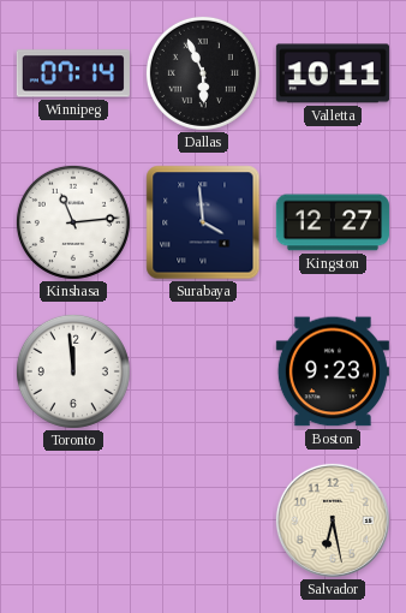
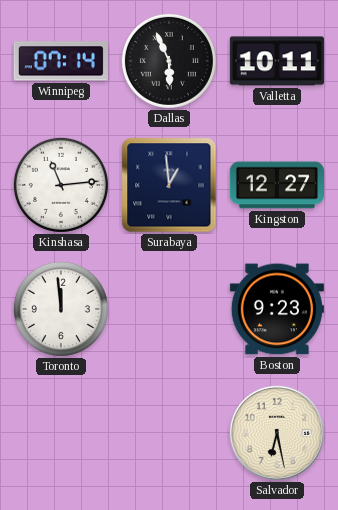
Surabaya: 3:59 -> 12:59 (169, 185)
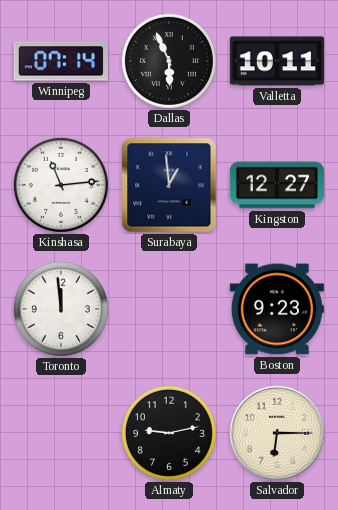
Almaty: none -> 9:13 (169, 433)
Salvador: 6:28 -> 6:15 (277, 433)
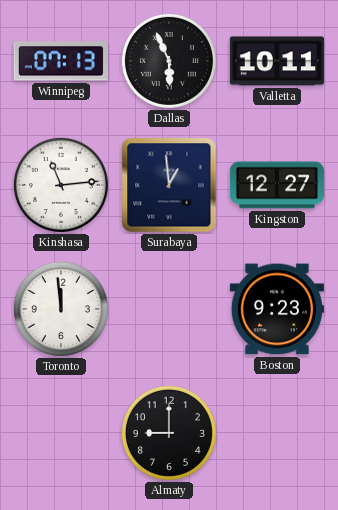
Winnipeg: 07:14 -> 07:13 (61, 61)
Almaty: 9:13 -> 9:00 (169, 433)
Salvador: 6:15 -> none (277, 433)
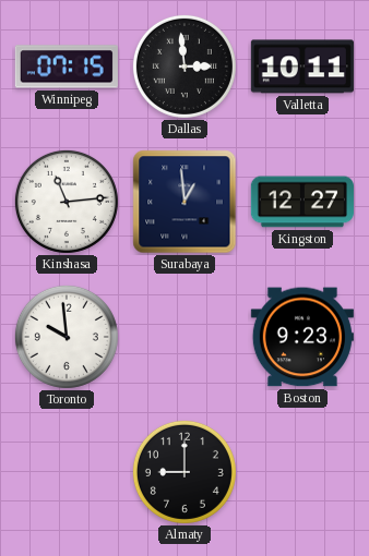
Winnipeg: 07:13 -> 07:15 (67, 67)
Dallas: 5:56 -> 2:59 (184, 67)
Toronto: 11:59 -> 9:59 (67, 337)
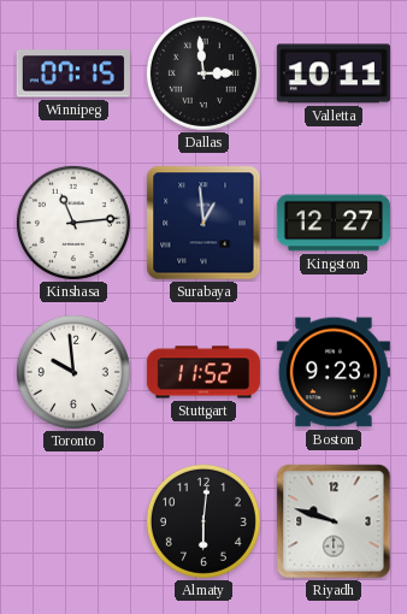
Stuttgart: none -> 11:52 (203, 372)
Almaty: 9:00 -> 6:01 (203, 521)
Riyadh: none -> 9:48 (334, 521)
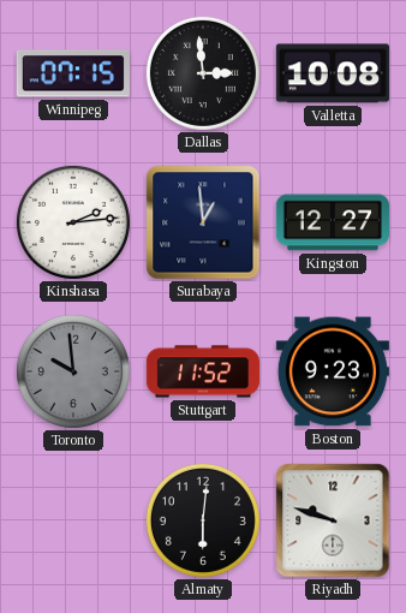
Valletta: 10:11 -> 10:08 (333, 73)
Kinshasa: 11:14 -> 2:14 (73, 222)
Toronto dial: white -> grey (73, 371)
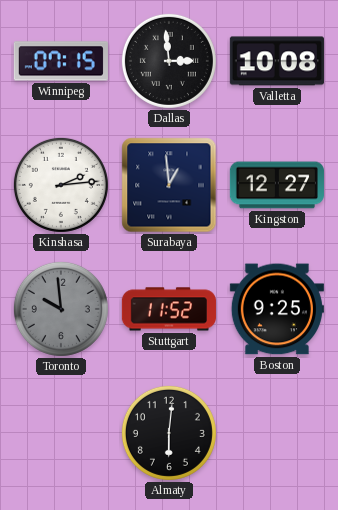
Boston: 9:23 -> 9:25 (277, 309)
Riyadh: 9:48 -> none (333, 520)
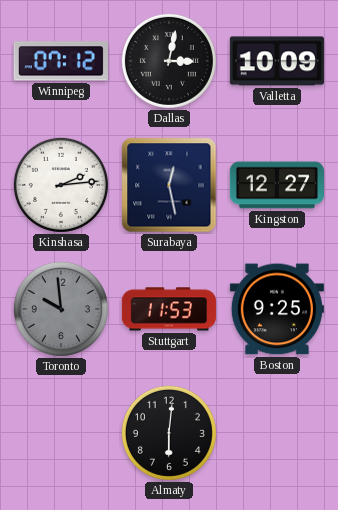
Winnipeg: 07:15 -> 07:12 (61, 61)
Dallas: 2:59 -> 3:02 (169, 61)
Valletta: 10:08 -> 10:09 (277, 61)
Surabaya: 12:59 -> 12:28 (169, 185)
Stuttgart: 11:52 -> 11:53 (169, 309)
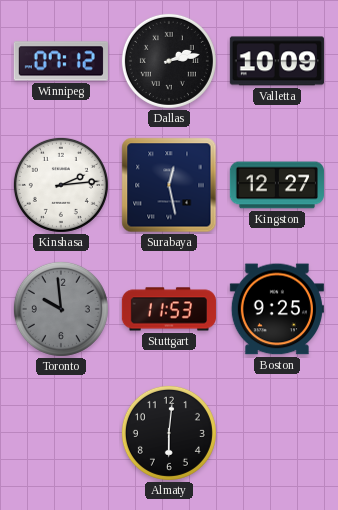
Dallas: 3:02 -> 2:13 (169, 61)
